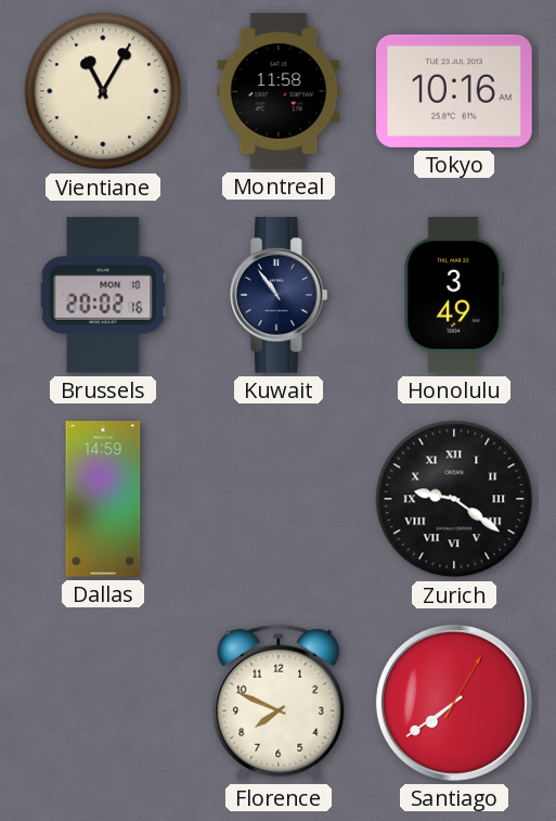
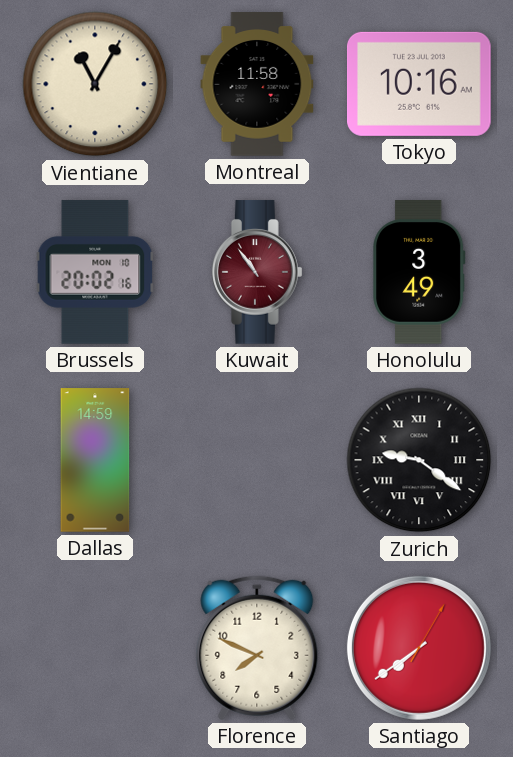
Kuwait dial: navy -> burgundy (258, 272)
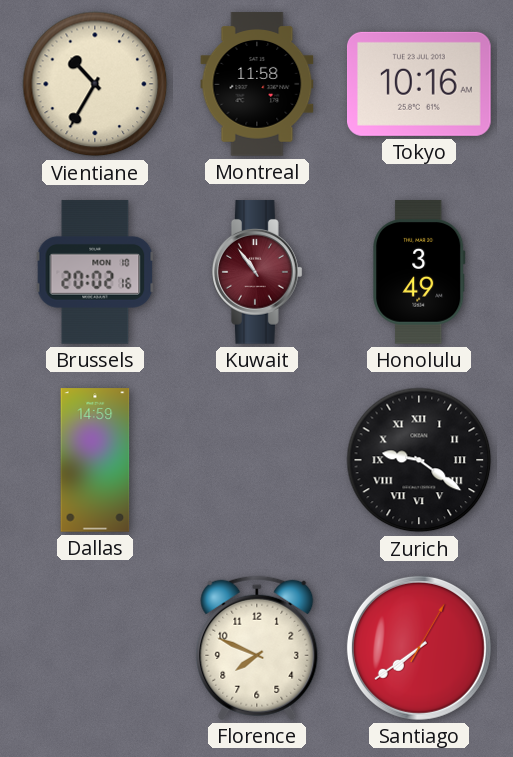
Vientiane: 11:05 -> 10:35 (95, 84)
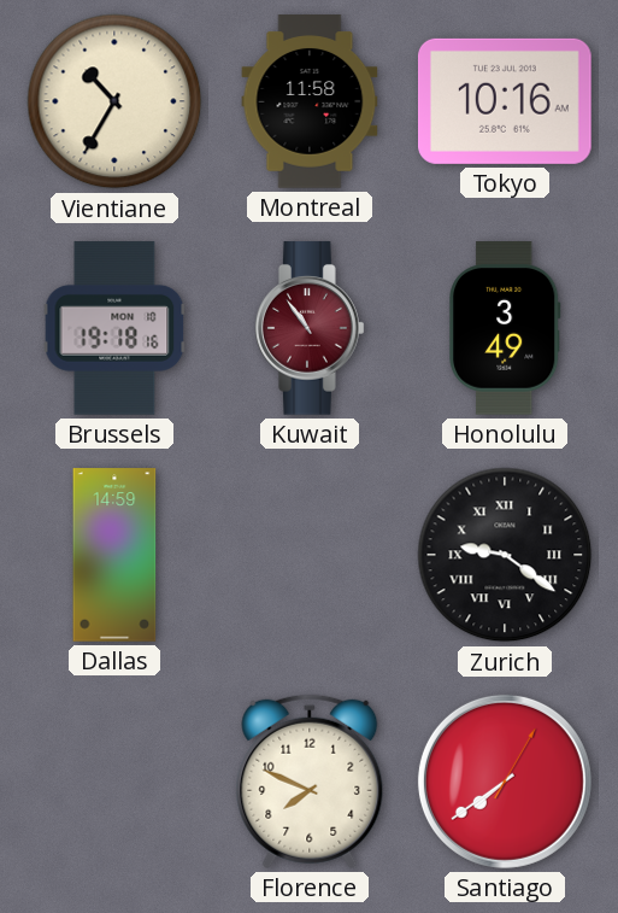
Brussels: 20:02 -> 19:18 (114, 328)
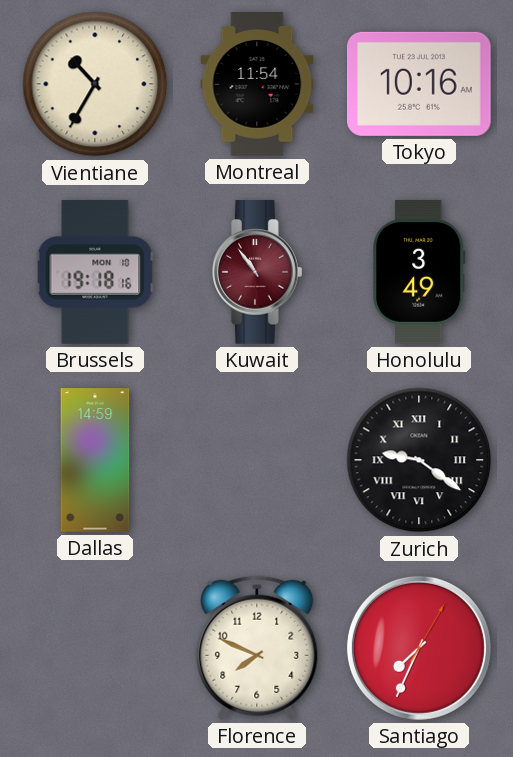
Montreal: 11:58 -> 11:54 (257, 84)
Santiago: 7:39 -> 7:34 (419, 648)
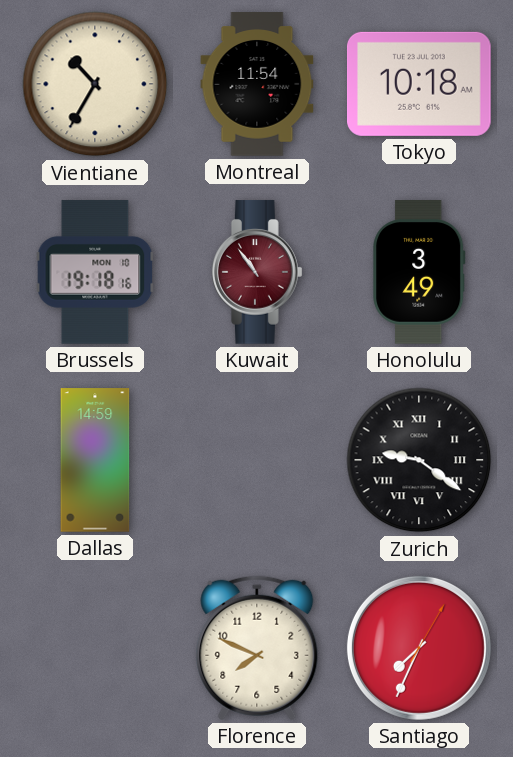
Tokyo: 10:16 -> 10:18 (420, 84)
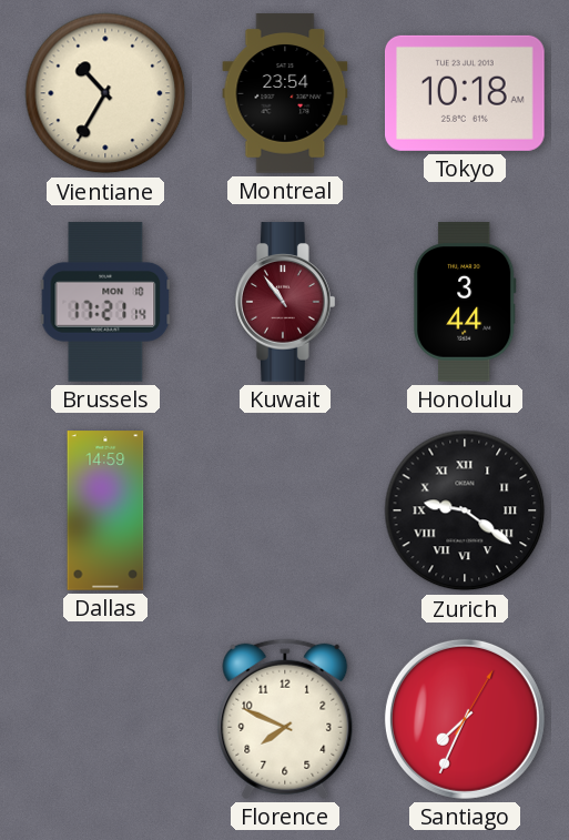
Montreal: 11:54 -> 23:54 (285, 93)
Brussels: 19:18 -> 17:21 (105, 302)
Honolulu: 3:49 -> 3:44 (466, 302)
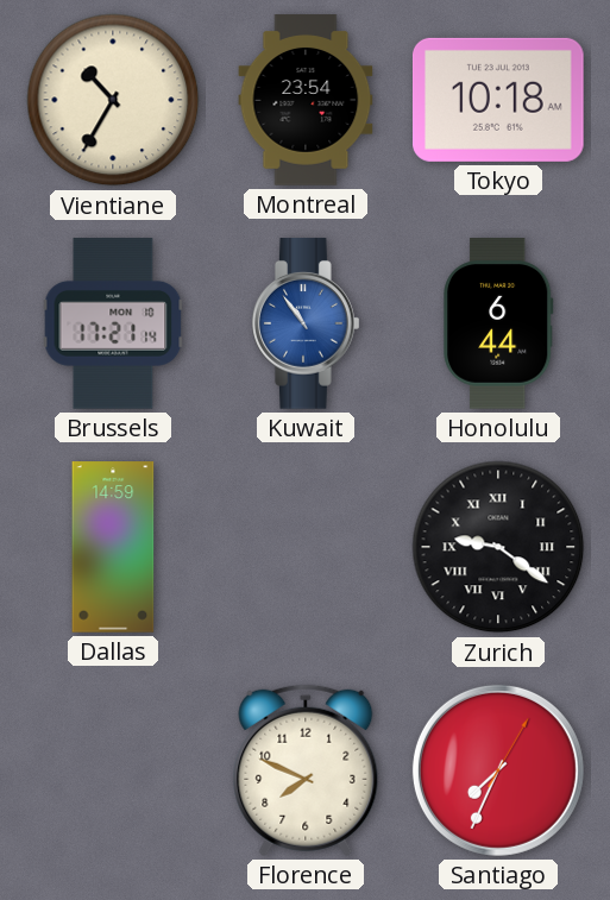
Kuwait dial: burgundy -> blue (307, 323)
Honolulu: 3:44 -> 6:44 (499, 323)
